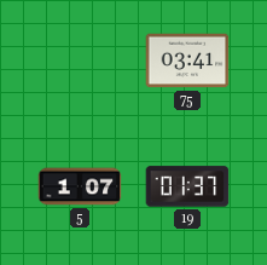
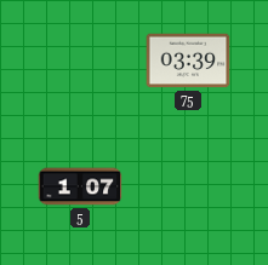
75: 03:41 -> 03:39 (188, 61)
19: 01:37 -> none (187, 186)
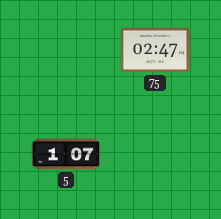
75: 03:39 -> 02:47 (155, 50)
